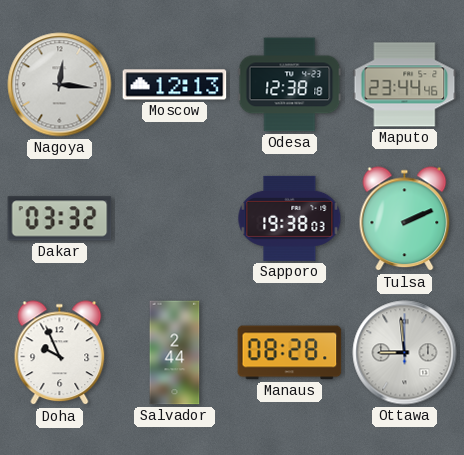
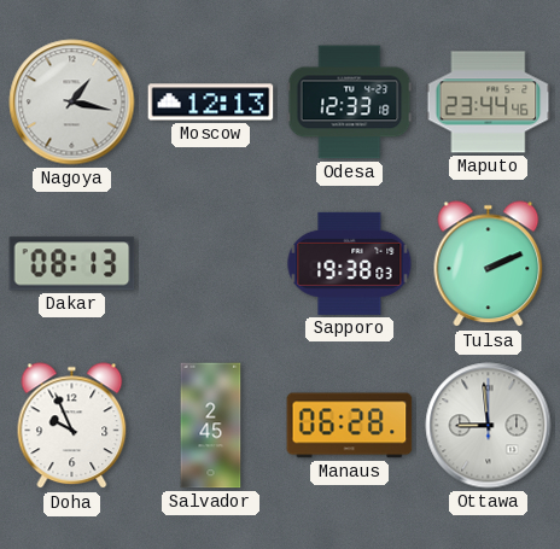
Nagoya: 12:16 -> 1:17 (72, 103)
Odesa: 12:38 -> 12:33 (350, 103)
Dakar: 03:32 -> 08:13 (72, 264)
Salvador: 2:44 -> 2:45 (211, 426)
Manaus: 08:28 -> 06:28 (350, 426)
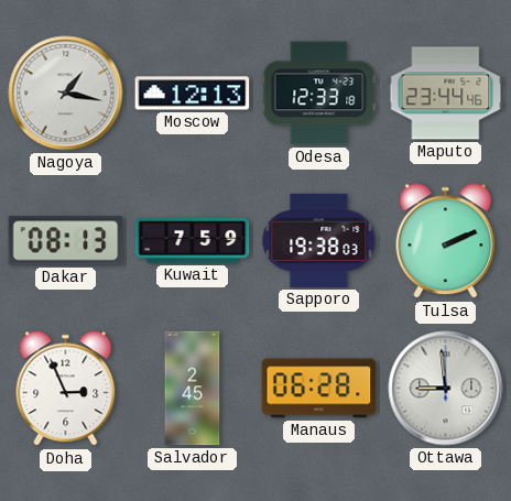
Kuwait: none -> 7:59 (193, 241)
Doha: 9:56 -> 2:56 (66, 389)
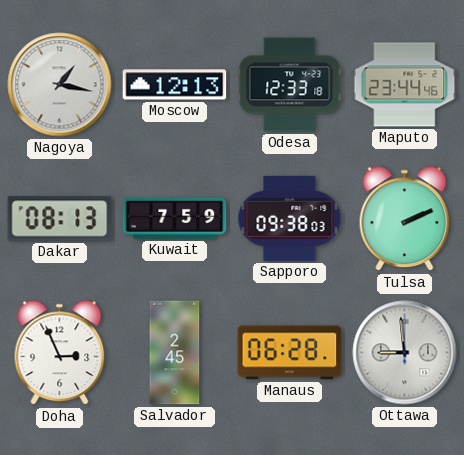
Sapporo: 19:38 -> 09:38 (290, 218)
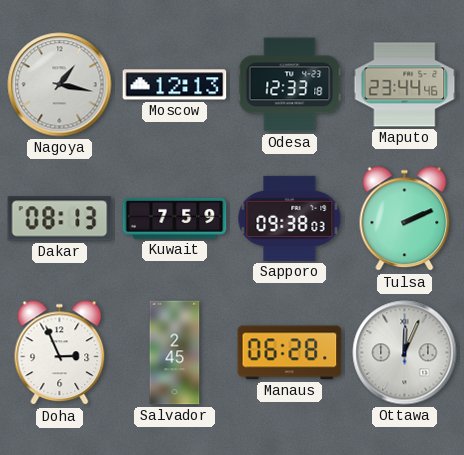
Ottawa: 8:59 -> 12:04 (405, 353)
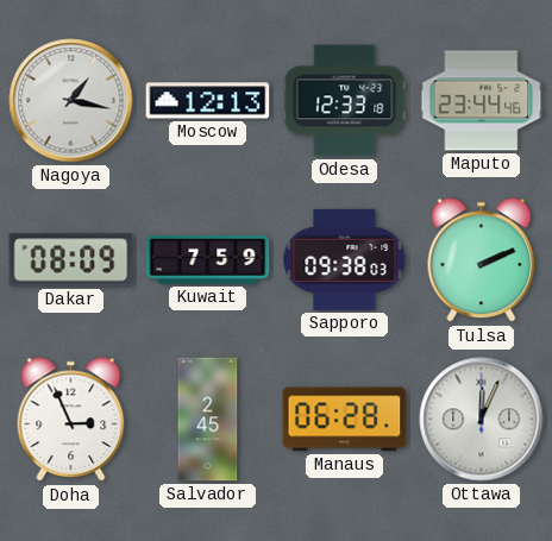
Dakar: 08:13 -> 08:09 (71, 260)
